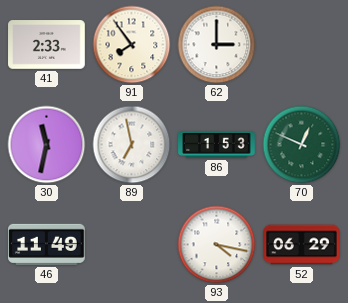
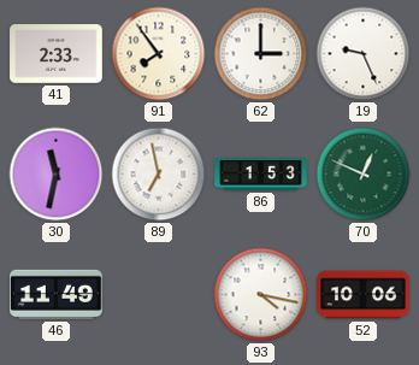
19: none -> 9:26 (364, 54)
52: 06:29 -> 10:06 (364, 295)
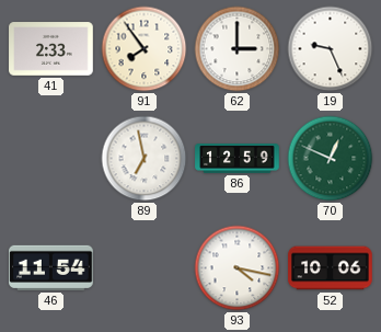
30: 11:32 -> none (57, 175)
86: 1:53 -> 12:59 (238, 159)
46: 11:49 -> 11:54 (51, 267)
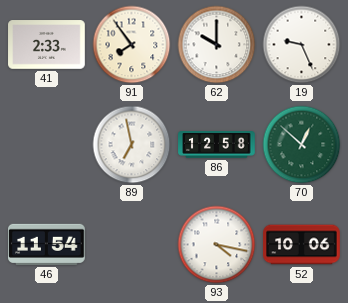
62: 3:00 -> 10:00 (217, 45)
86: 12:59 -> 12:58 (217, 145)
70: 12:49 -> 12:52 (302, 145)
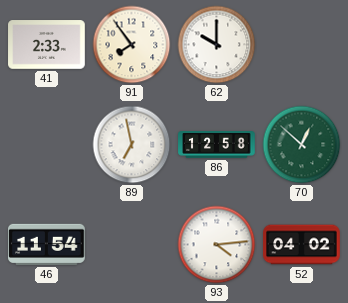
19: 9:26 -> none (302, 45)
93: 4:17 -> 4:14 (217, 245)
52: 10:06 -> 04:02 (302, 245)
